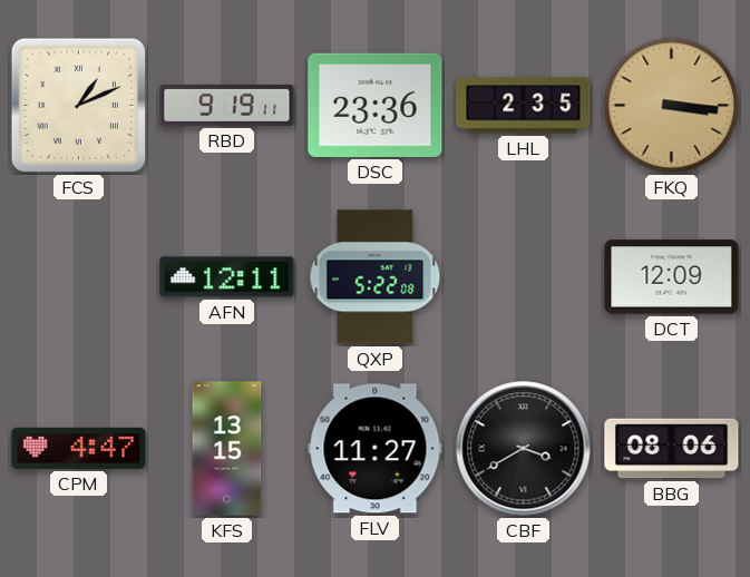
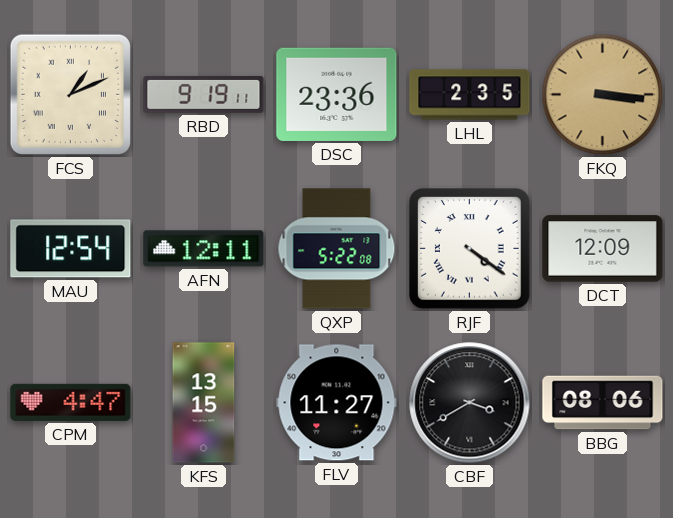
MAU: none -> 12:54 (71, 249)
RJF: none -> 4:21 (470, 249)
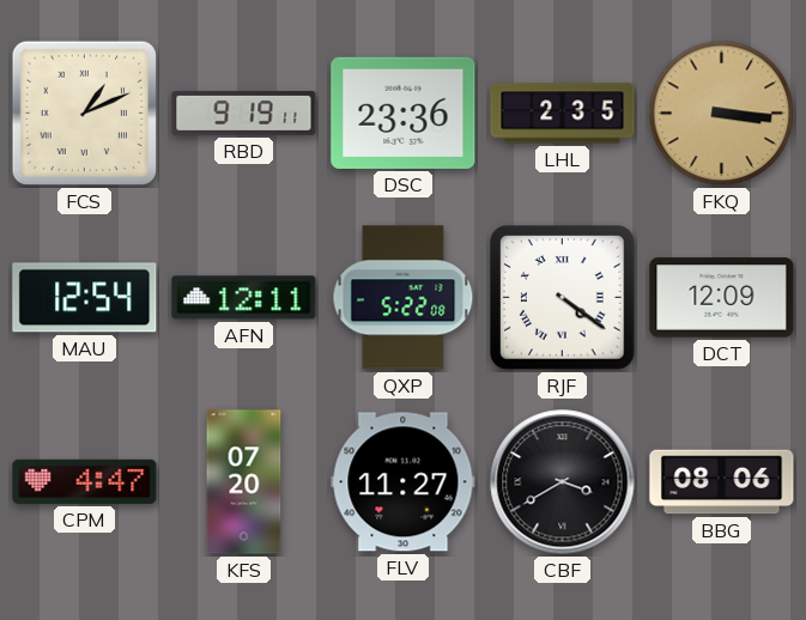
KFS: 13:15 -> 07:20 (244, 482)
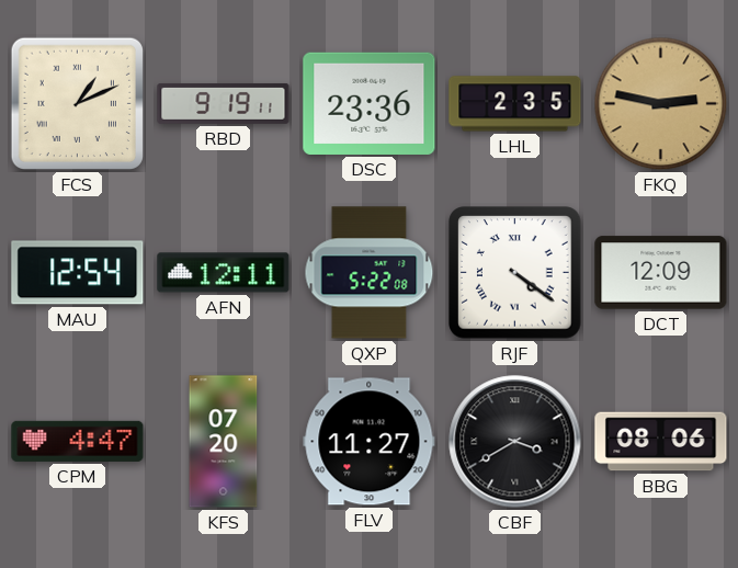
FKQ: 3:16 -> 2:47 (661, 104)
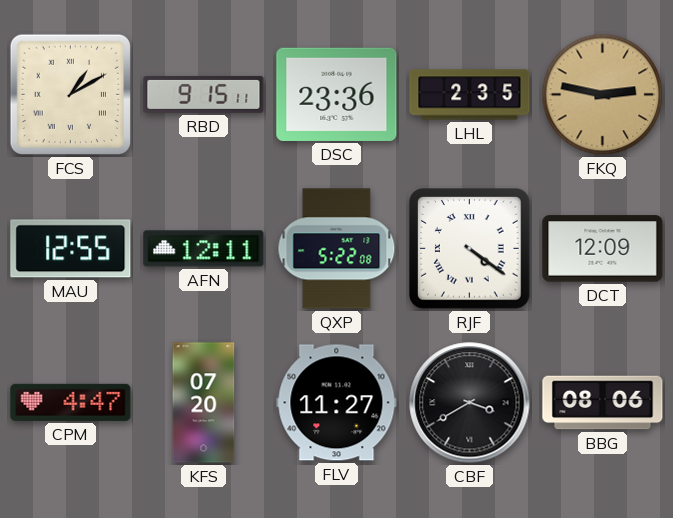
FCS: 1:11 -> 1:10 (70, 94)
RBD: 9:19 -> 9:15 (204, 94)
MAU: 12:54 -> 12:55 (71, 249)
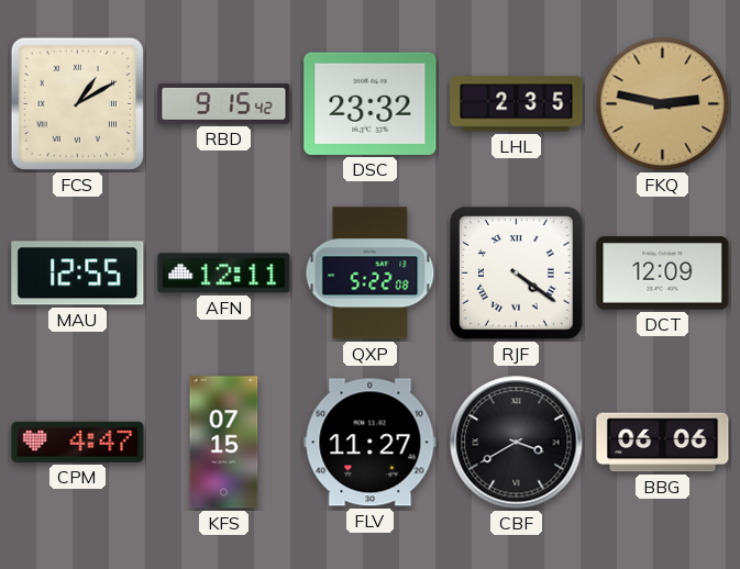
RBD: 9:15:11 -> 9:15:42 (224, 103)
DSC: 23:36 -> 23:32 (371, 103)
KFS: 07:20 -> 07:15 (224, 443)
BBG: 08:06 -> 06:06 (663, 443)
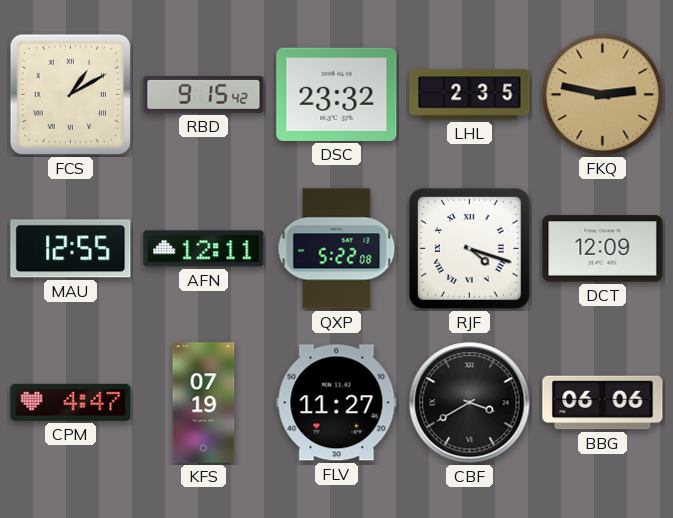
RJF: 4:21 -> 4:18 (470, 249)
KFS: 07:15 -> 07:19 (204, 403)
